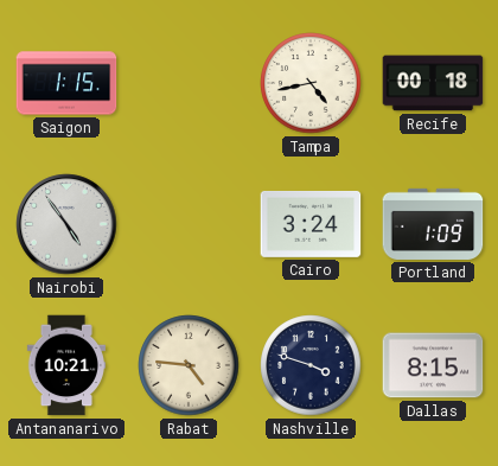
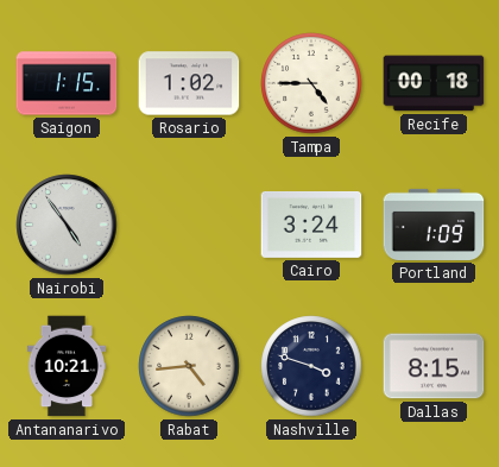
Rosario: none -> 1:02 (189, 83)
Tampa: 4:43 -> 4:45 (311, 83)
Rabat: 4:46 -> 4:44 (189, 366)
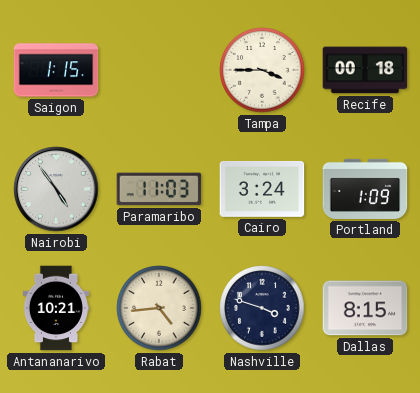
Rosario: 1:02 -> none (189, 83)
Tampa: 4:45 -> 3:45 (262, 70)
Paramaribo: none -> 11:03 (159, 189)
